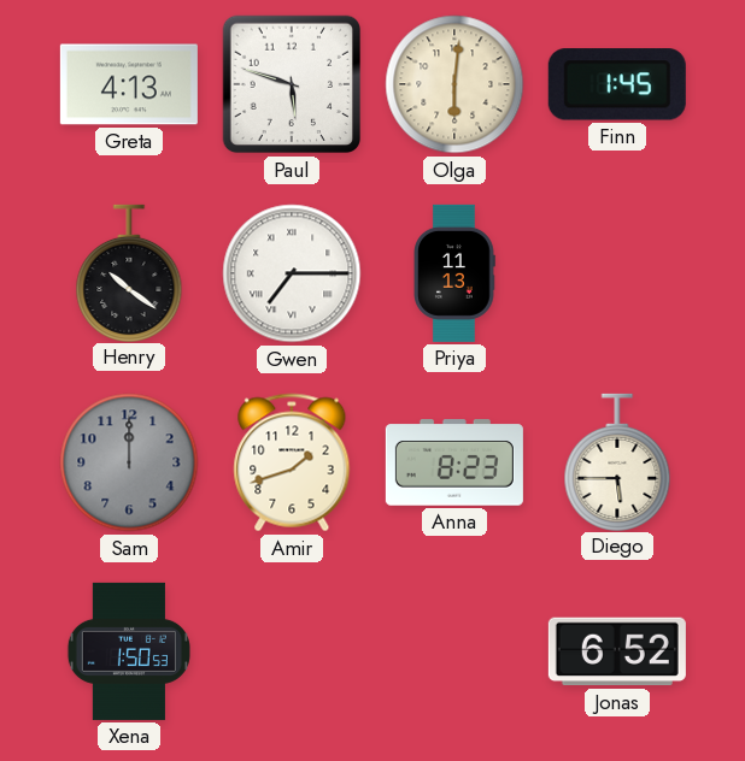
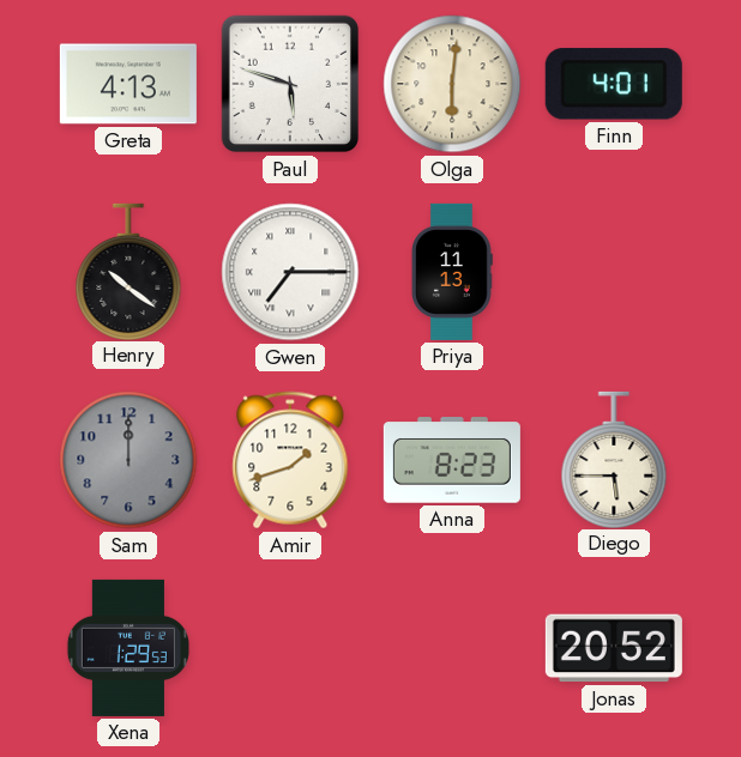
Finn: 1:45 -> 4:01 (614, 84)
Xena: 1:50 -> 1:29 (128, 648)
Jonas: 6:52 -> 20:52 (614, 648)
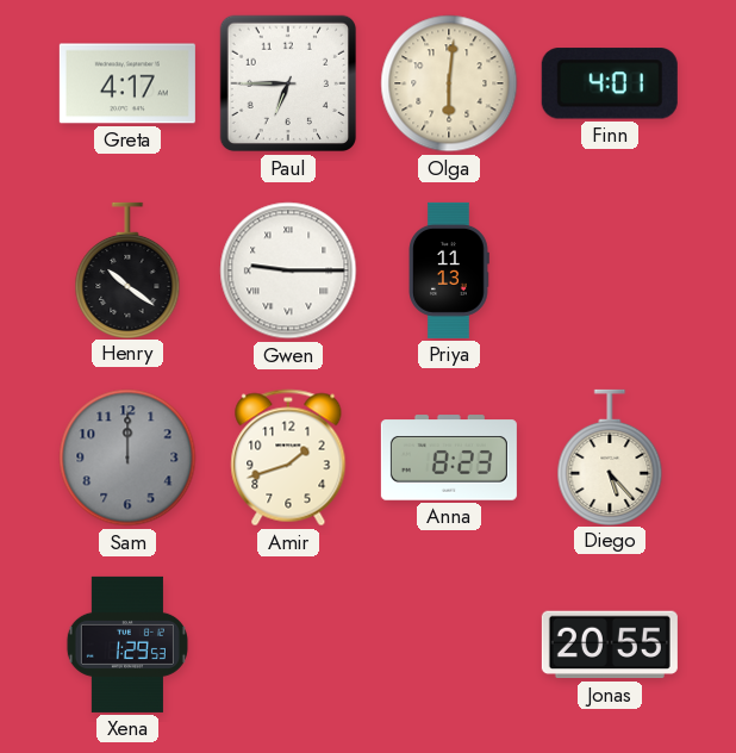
Greta: 4:13 -> 4:17 (127, 83)
Paul: 5:48 -> 6:45 (288, 83)
Gwen: 7:15 -> 9:15 (288, 270)
Diego: 5:45 -> 5:23 (610, 456)
Jonas: 20:52 -> 20:55 (610, 645)
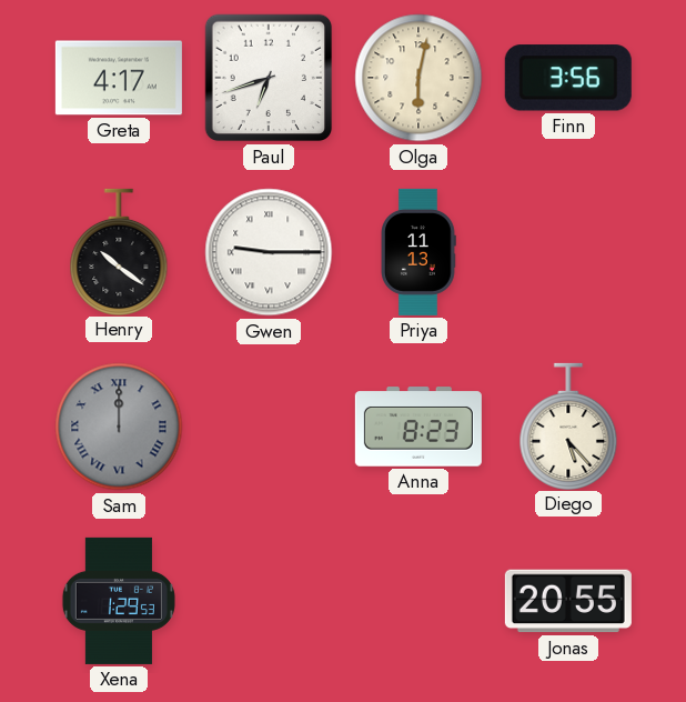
Paul: 6:45 -> 6:42 (269, 78)
Olga: 6:01 -> 6:02 (418, 78)
Finn: 4:01 -> 3:56 (568, 78)
Sam numerals: Arabic -> Roman (119, 427)
Amir: 1:42 -> none (288, 458)
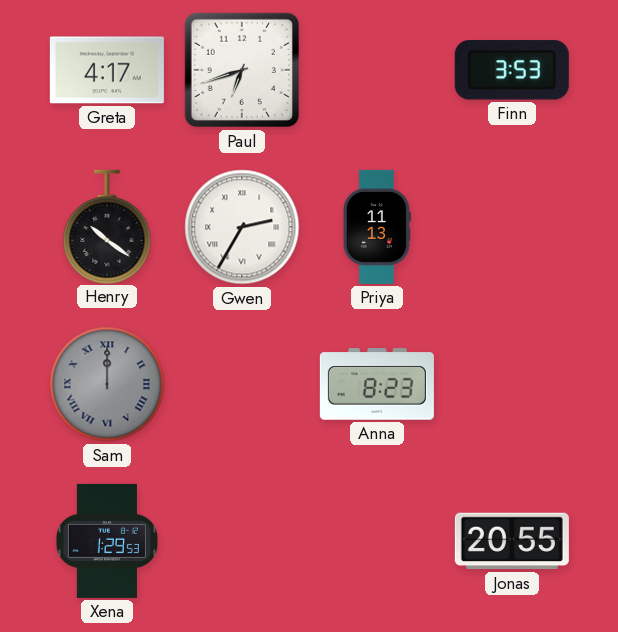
Olga: 6:02 -> none (418, 78)
Finn: 3:56 -> 3:53 (512, 70)
Gwen: 9:15 -> 2:35 (242, 227)
Diego: 5:23 -> none (568, 425)
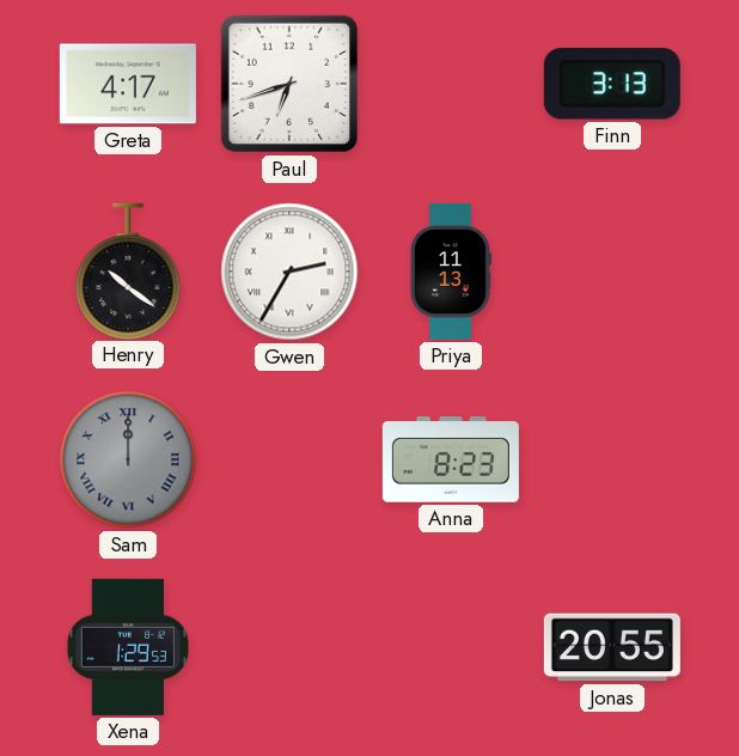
Finn: 3:53 -> 3:13 (612, 84)
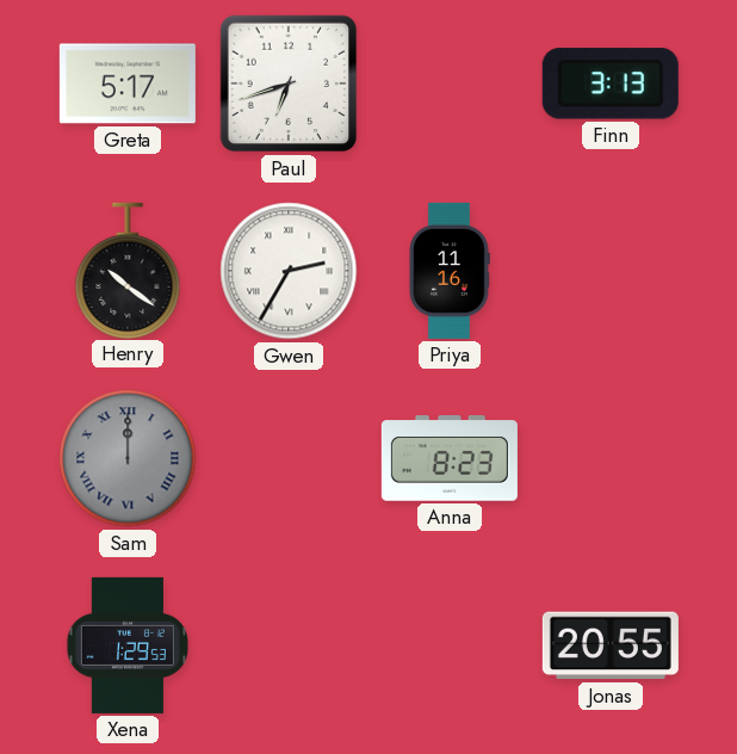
Greta: 4:17 -> 5:17 (128, 84)
Priya: 11:13 -> 11:16 (450, 271)
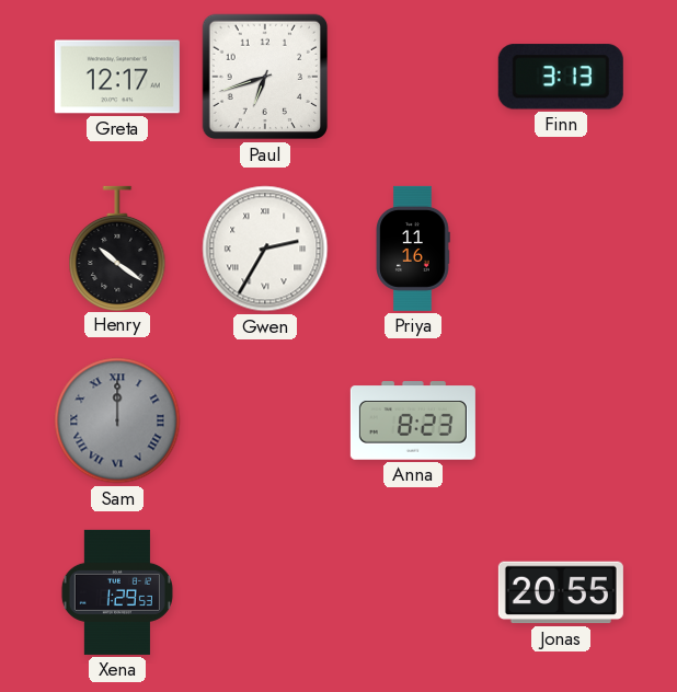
Greta: 5:17 -> 12:17 (117, 77)
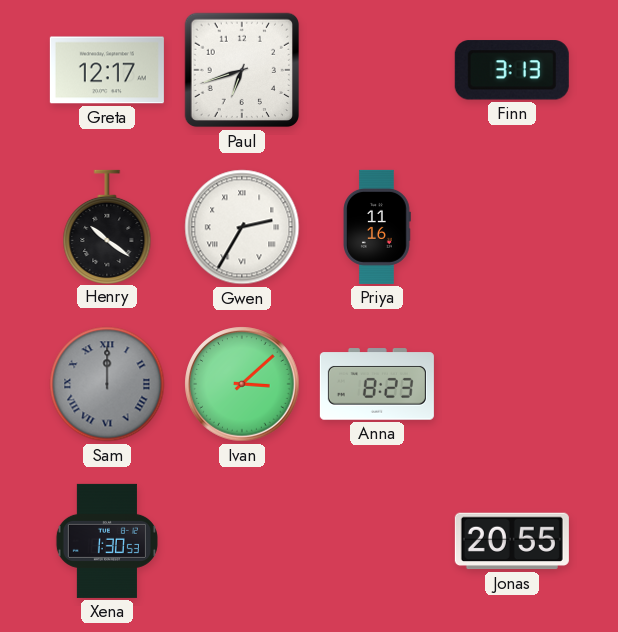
Ivan: none -> 3:08 (242, 384)
Xena: 1:29 -> 1:30 (107, 541)
